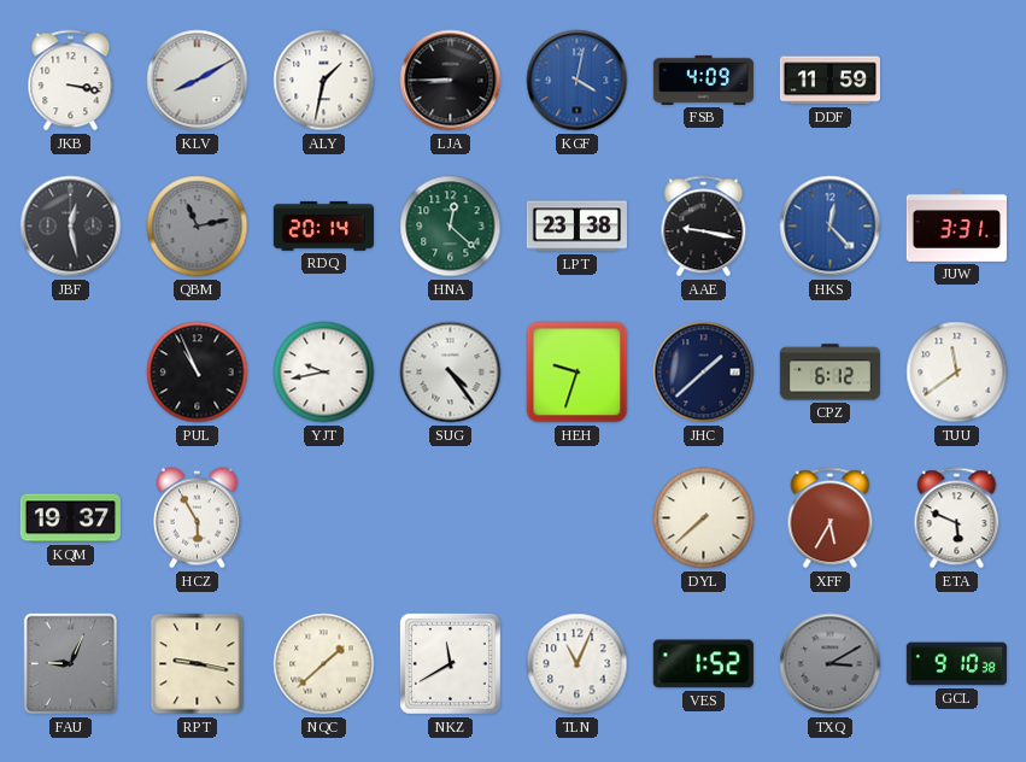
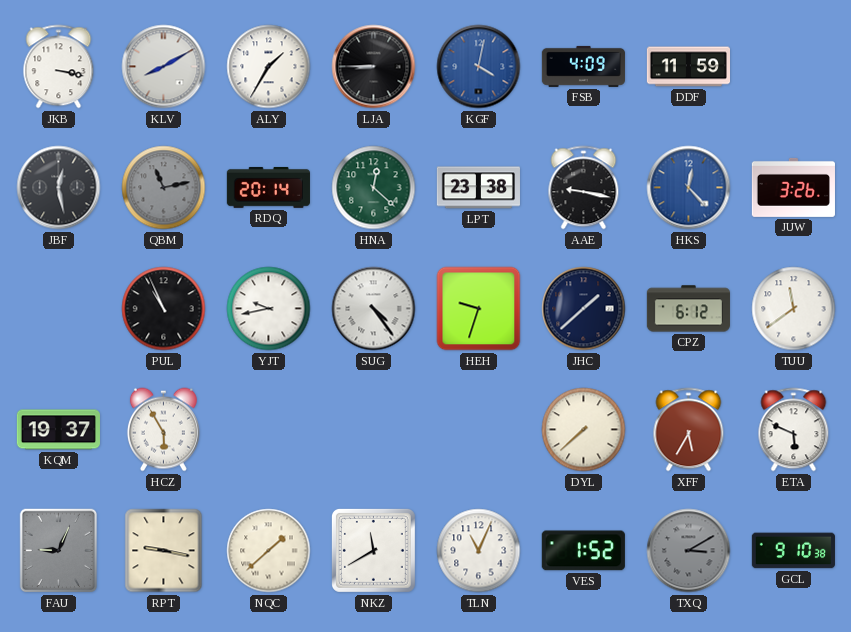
ALY: 1:32 -> 1:35 (269, 67)
JUW: 3:31 -> 3:26 (793, 187)
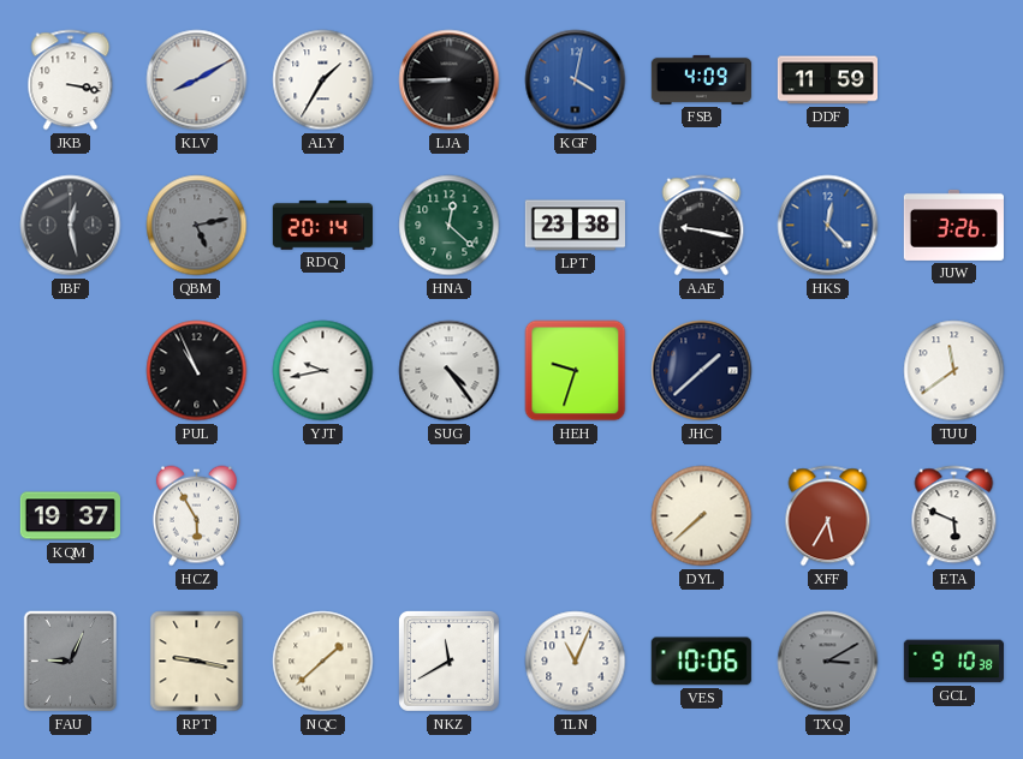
QBM: 11:13 -> 5:13 (197, 226)
CPZ: 6:12 -> none (688, 309)
VES: 1:52 -> 10:06 (701, 662)
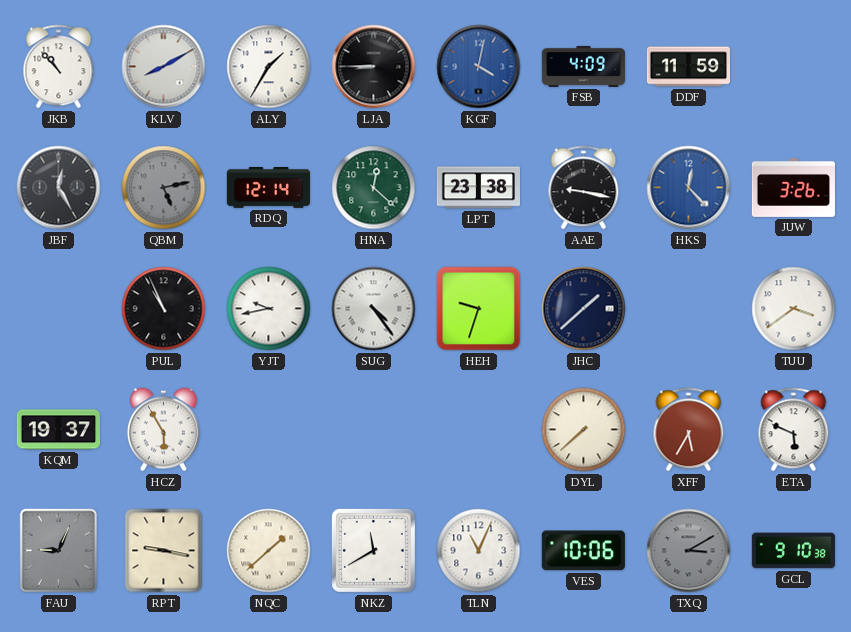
JKB: 3:17 -> 10:53 (59, 67)
JBF: 12:28 -> 12:25 (59, 188)
RDQ: 20:14 -> 12:14 (268, 187)
TUU: 11:39 -> 3:39 (794, 309)
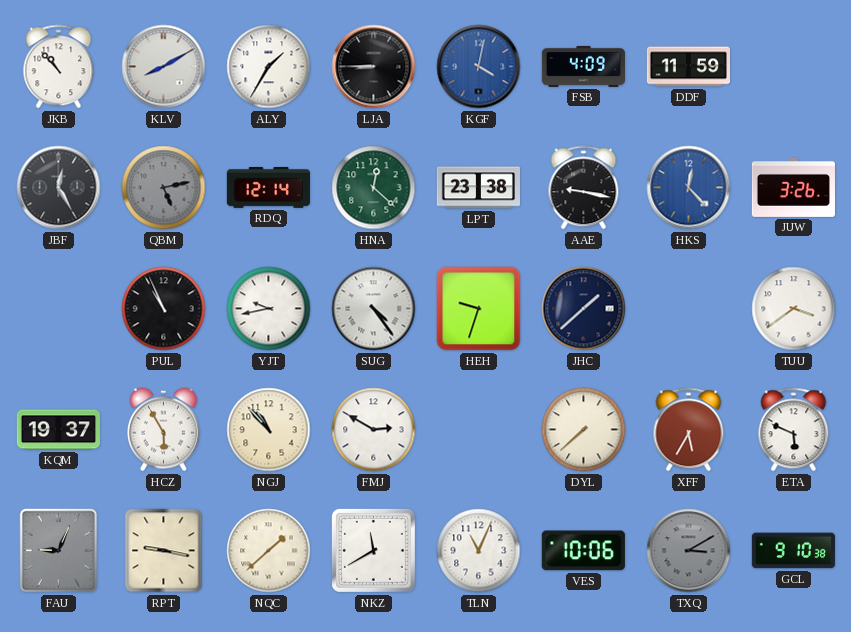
NGJ: none -> 10:53 (269, 430)
FMJ: none -> 2:50 (374, 430)
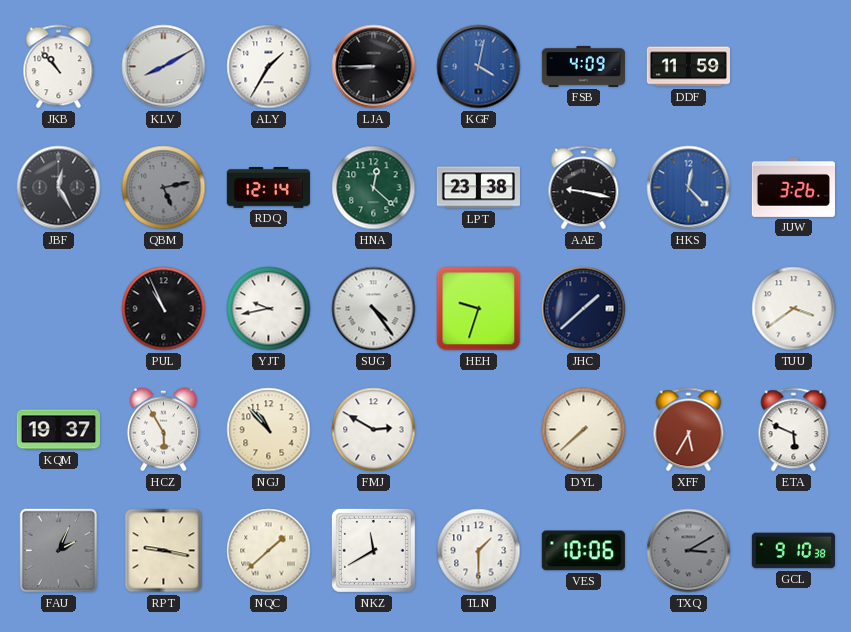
FAU: 9:04 -> 2:04 (59, 551)
TLN: 11:04 -> 1:30 (479, 551)
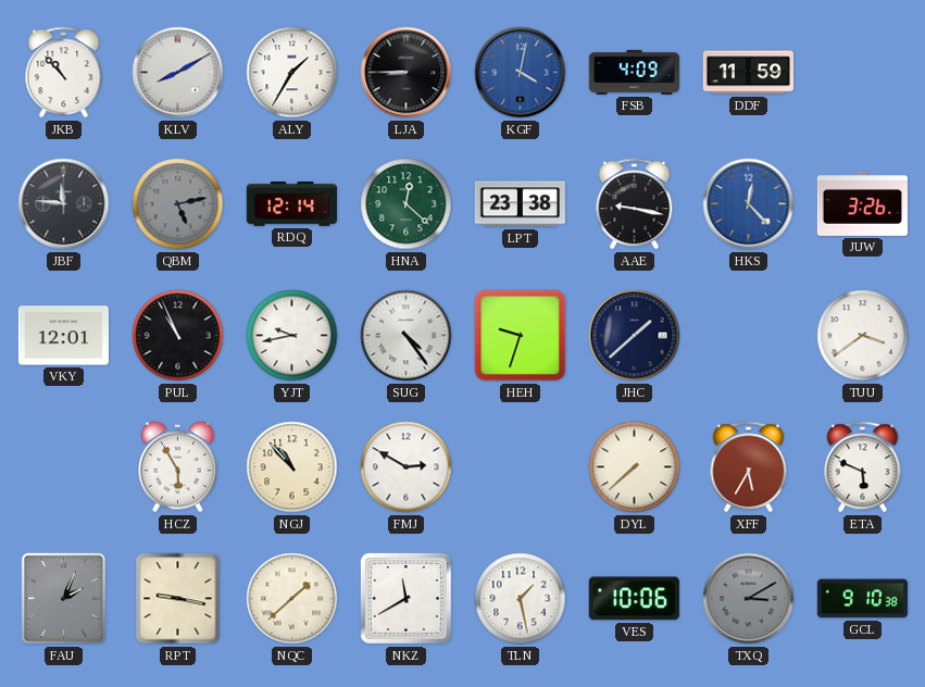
JBF: 12:25 -> 11:46 (64, 204)
VKY: none -> 12:01 (63, 336)
KQM: 19:37 -> none (58, 430)
TLN: 1:30 -> 1:28 (521, 599)
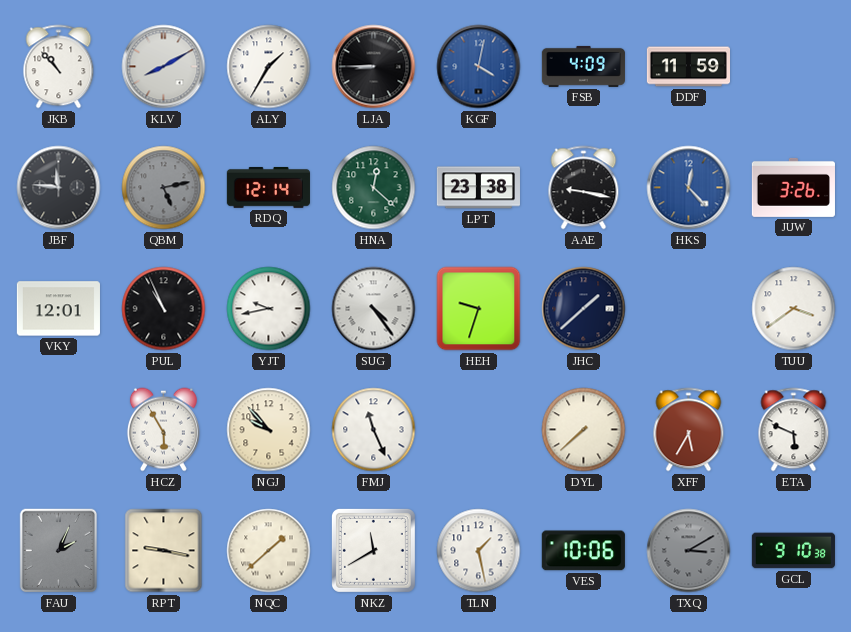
NGJ: 10:53 -> 9:53 (269, 430)
FMJ: 2:50 -> 11:26 (374, 430)
